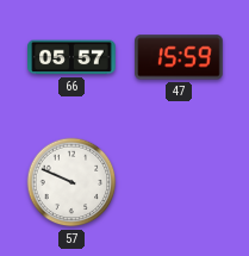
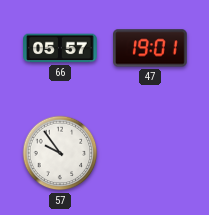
47: 15:59 -> 19:01 (150, 48)
57: 9:49 -> 9:54 (60, 153)
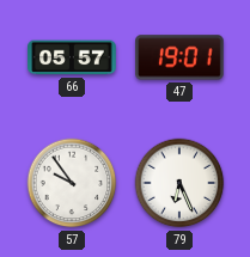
79: none -> 6:26 (179, 183)
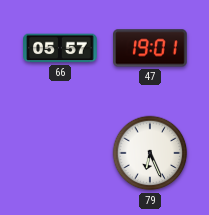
57: 9:54 -> none (72, 183)
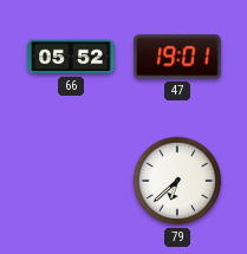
66: 05:57 -> 05:52 (71, 57)
79: 6:26 -> 6:38 (177, 181)
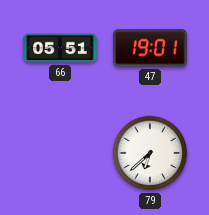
66: 05:52 -> 05:51 (60, 48)
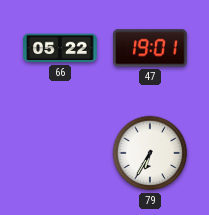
66: 05:51 -> 05:22 (60, 48)
79: 6:38 -> 6:35 (150, 153)
